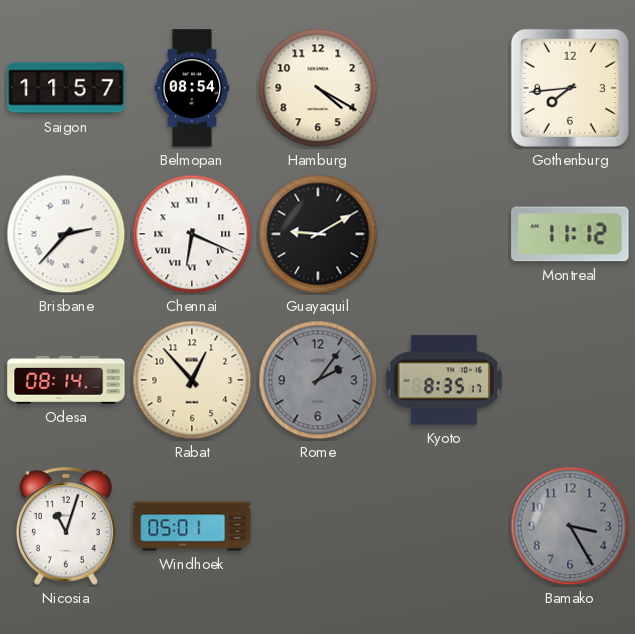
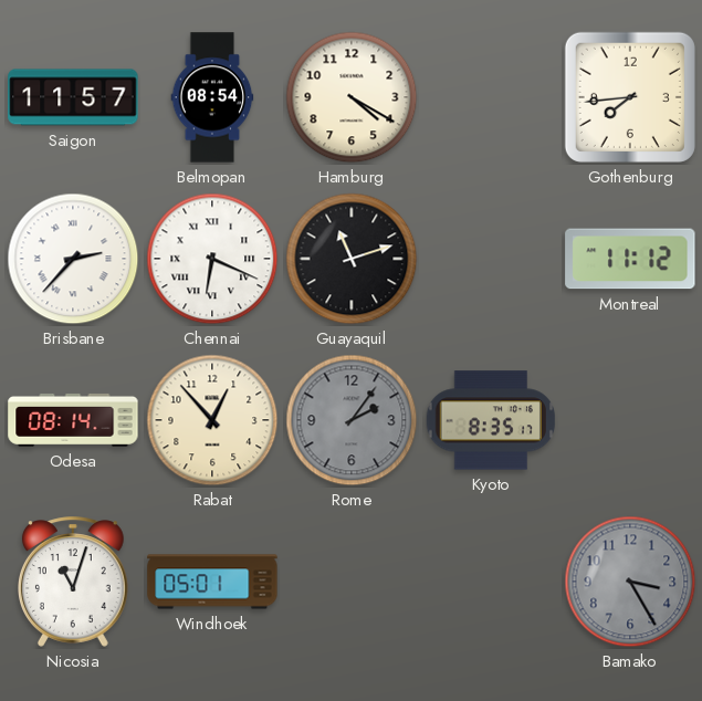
Guayaquil: 9:10 -> 11:12 (352, 259)
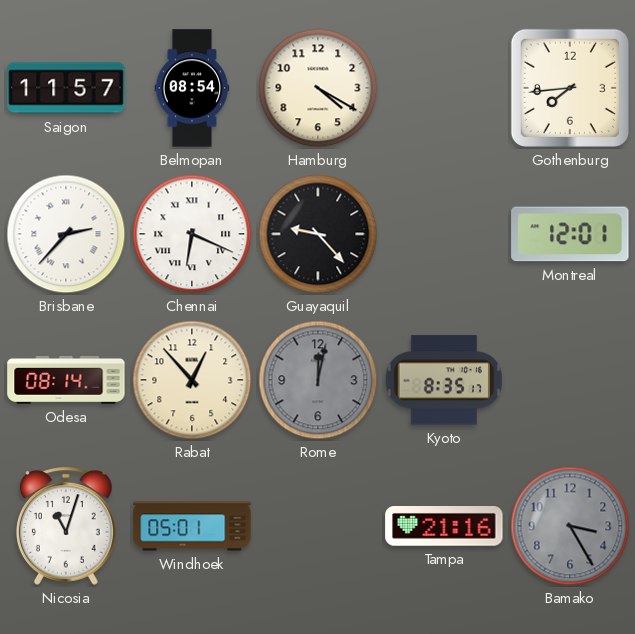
Guayaquil: 11:12 -> 9:23 (318, 234)
Montreal: 11:12 -> 12:01 (570, 234)
Rome: 2:06 -> 12:02 (318, 380)
Tampa: none -> 21:16 (444, 526)
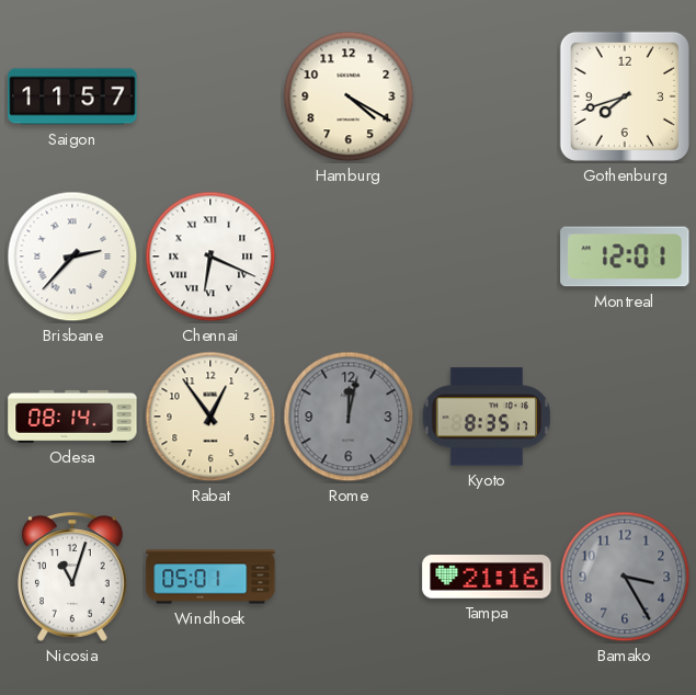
Belmopan: 08:54 -> none (192, 88)
Gothenburg: 7:44 -> 7:42 (625, 96)
Guayaquil: 9:23 -> none (318, 234)
Rabat: 12:53 -> 12:54 (210, 417)
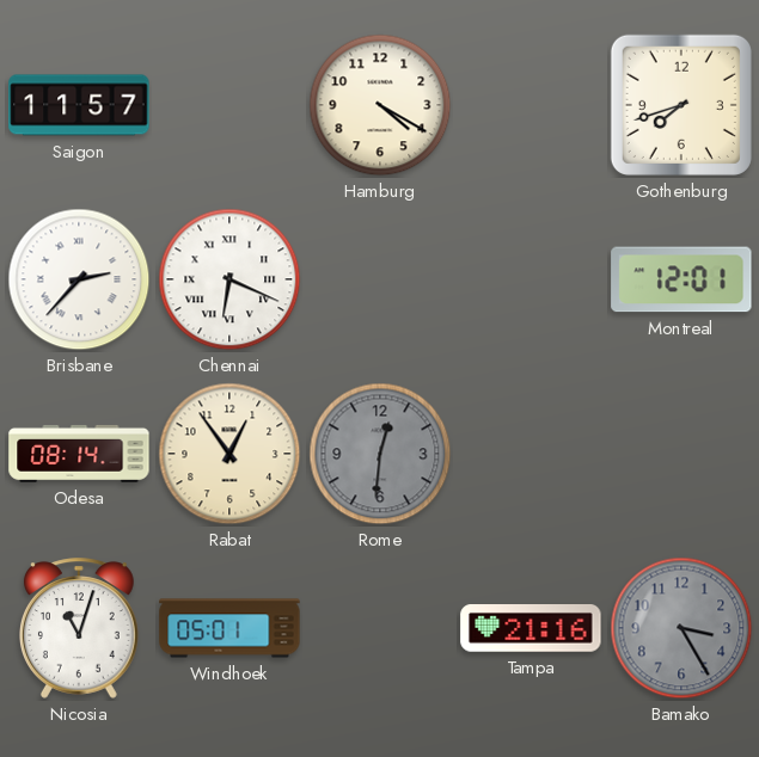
Rome: 12:02 -> 12:31 (380, 454)
Kyoto: 8:35 -> none (486, 417)
